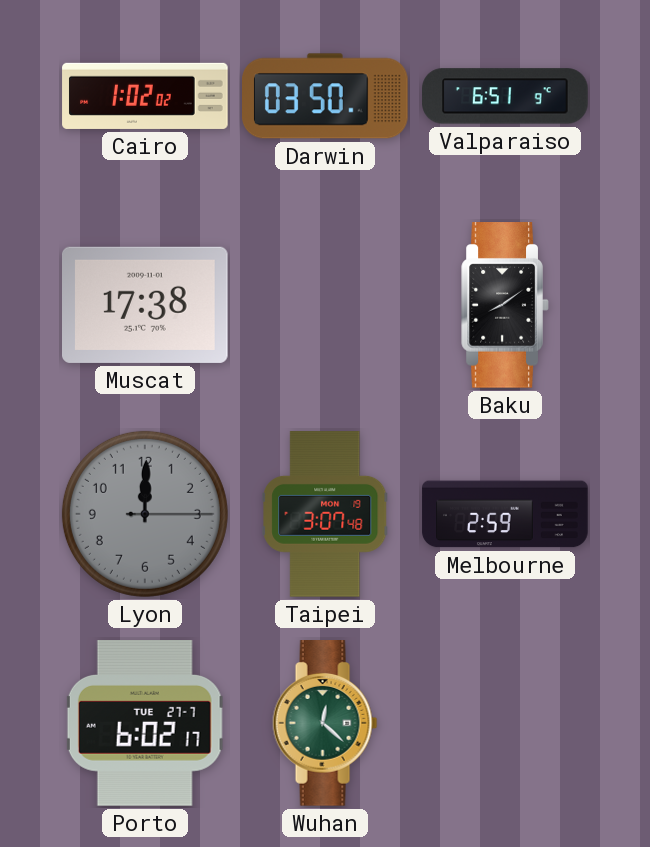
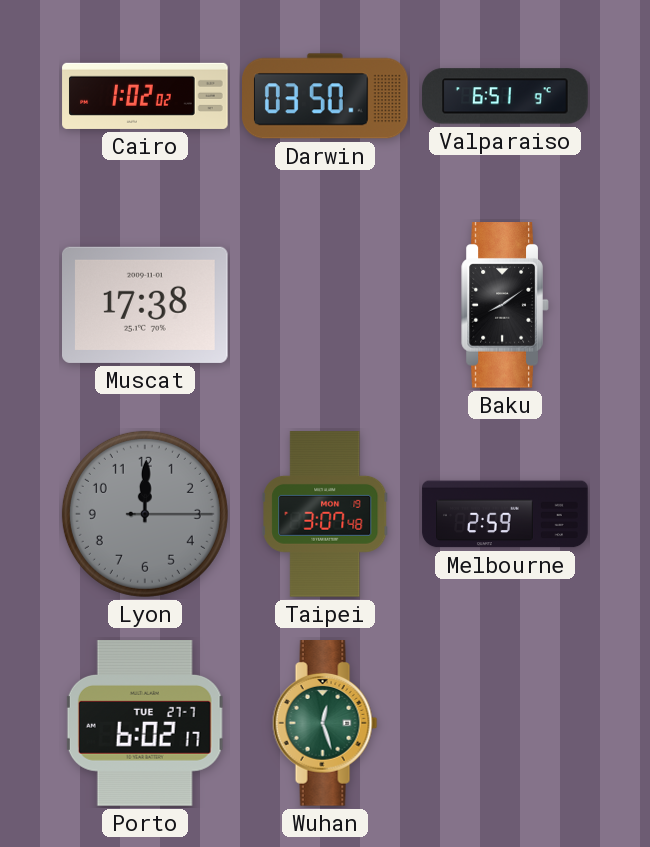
Wuhan: 12:22 -> 12:27 (325, 723)
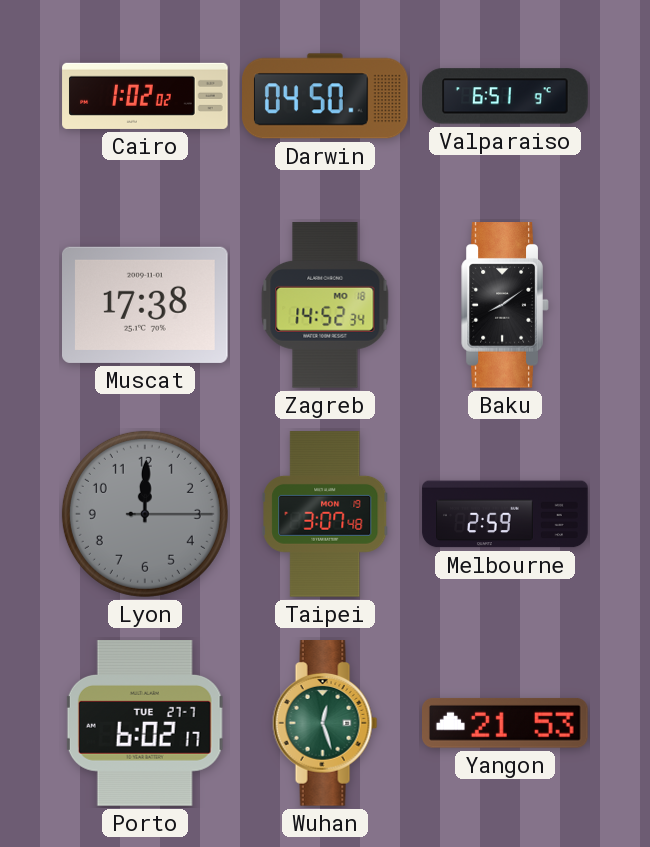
Darwin: 03:50 -> 04:50 (326, 96)
Zagreb: none -> 14:52 (325, 305)
Yangon: none -> 21:53 (506, 723)
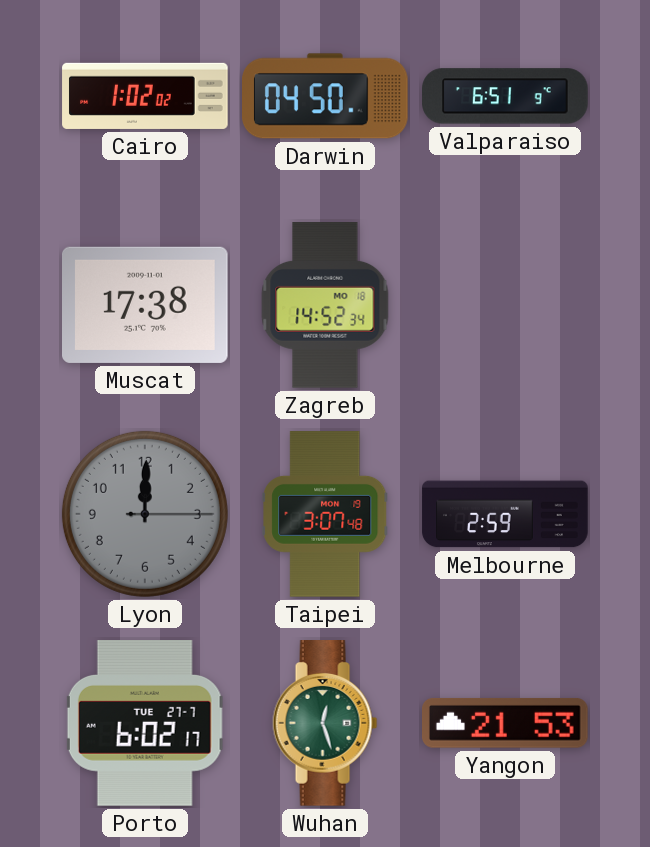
Baku: 8:09 -> none (505, 305)
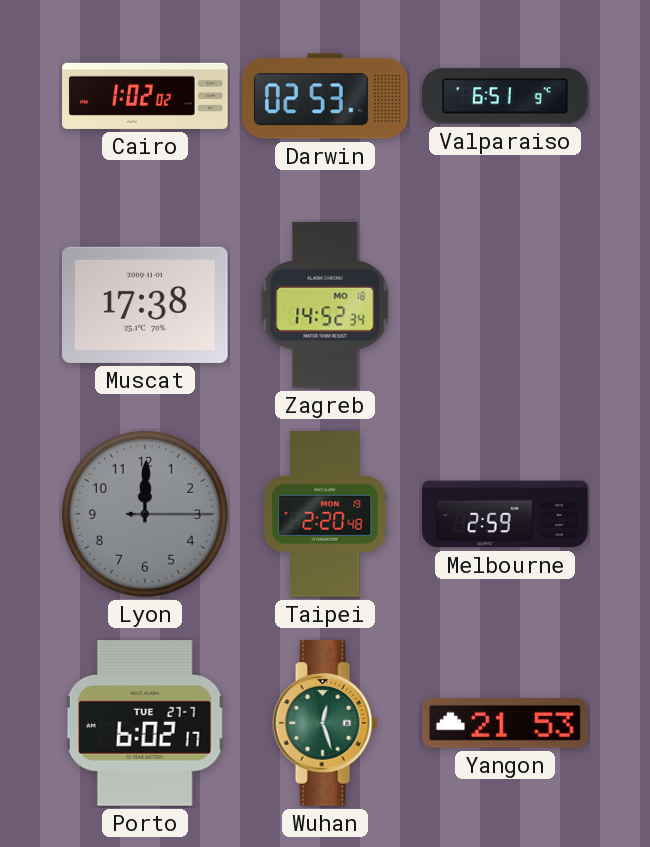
Darwin: 04:50 -> 02:53 (326, 96)
Taipei: 3:07 -> 2:20 (325, 514)
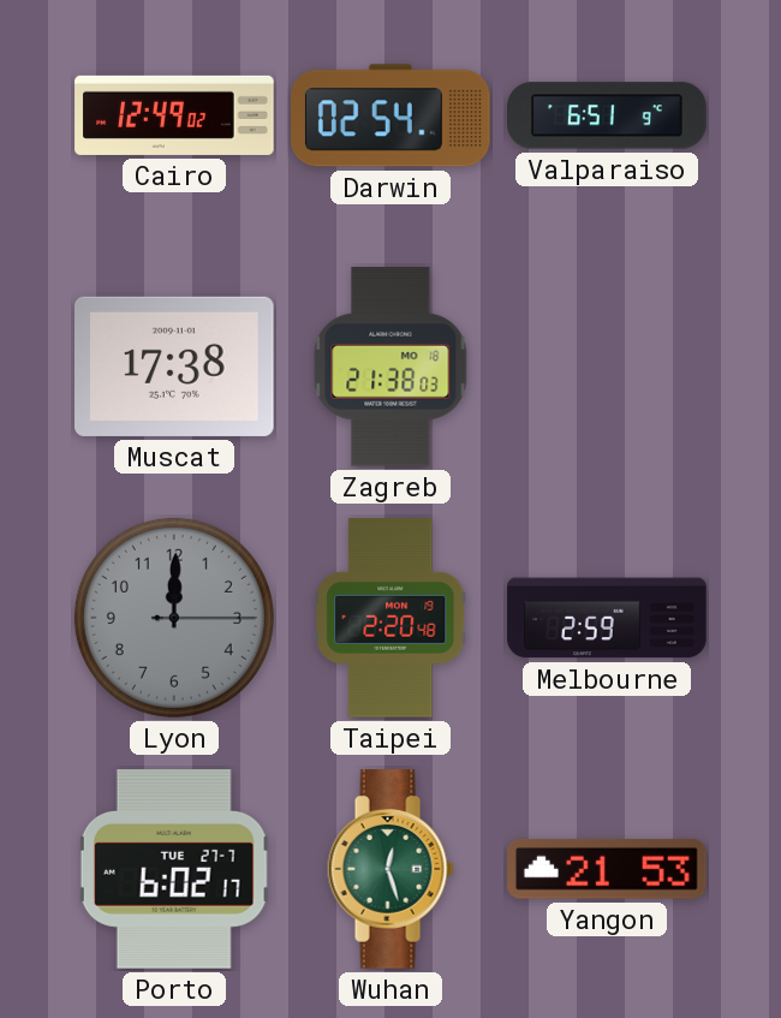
Cairo: 1:02 -> 12:49 (174, 115)
Darwin: 02:53 -> 02:54 (392, 115)
Zagreb: 14:52 -> 21:38 (390, 367)
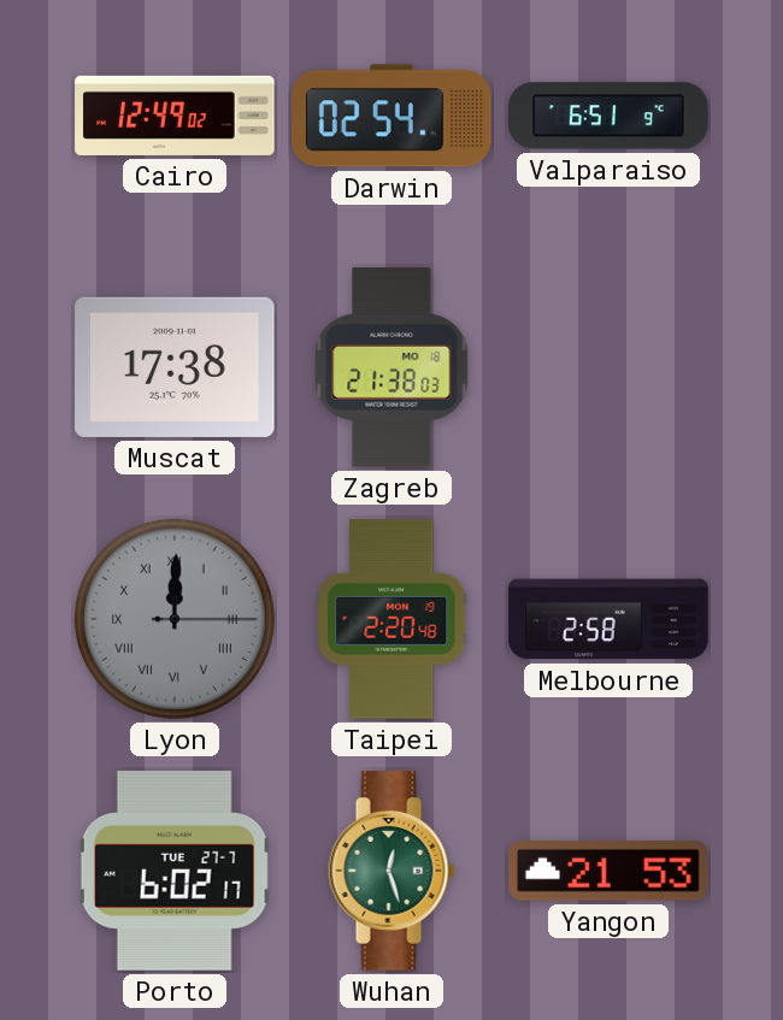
Lyon numerals: Arabic -> Roman (175, 619)
Melbourne: 2:59 -> 2:58 (608, 619)
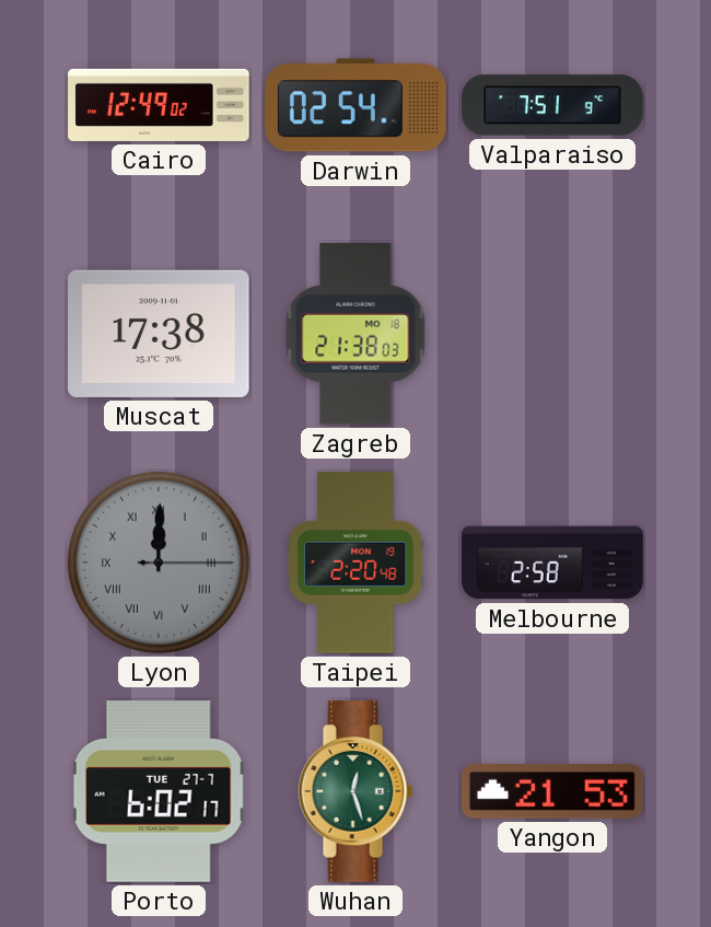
Valparaiso: 6:51 -> 7:51 (552, 105)
